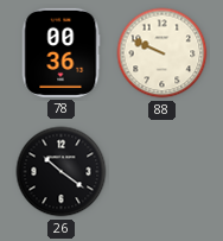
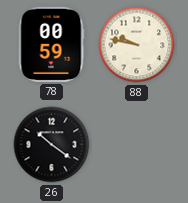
78: 00:36 -> 00:59 (51, 44)
88: 9:49 -> 9:47 (137, 45)
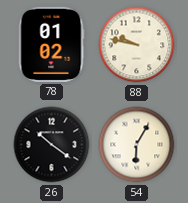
78: 00:59 -> 01:02 (51, 44)
54: none -> 6:05 (137, 145)
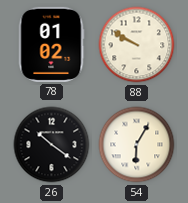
88: 9:47 -> 9:50 (137, 45)
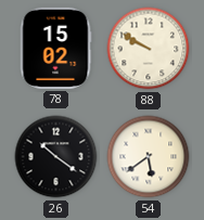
78: 01:02 -> 15:02 (55, 48)
54: 6:05 -> 5:39 (149, 157)
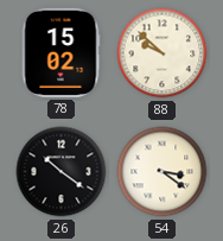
88: 9:50 -> 9:52 (163, 53)
54: 5:39 -> 3:21 (163, 172)
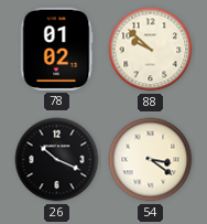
78: 15:02 -> 01:02 (56, 49)
26: 10:21 -> 10:19 (57, 160)
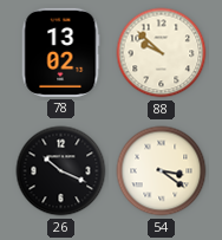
78: 01:02 -> 13:02 (60, 52)
